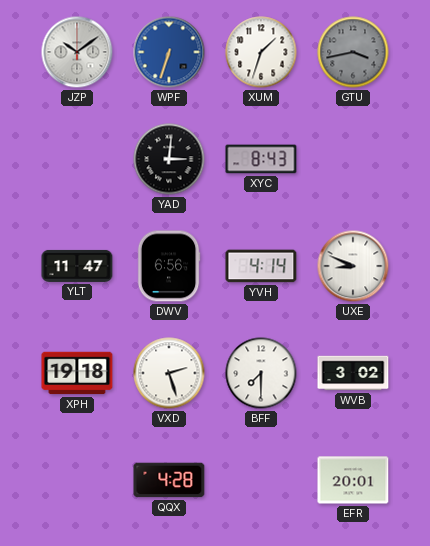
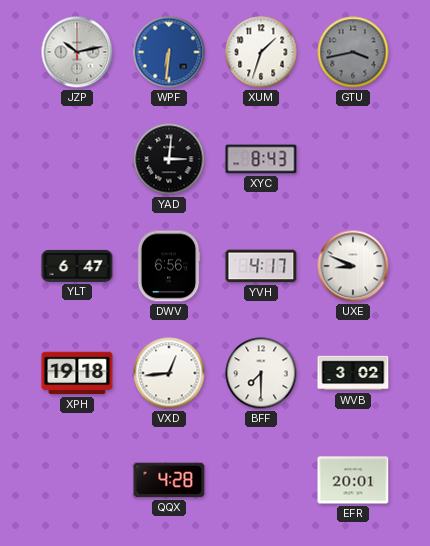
JZP: 10:09 -> 10:13 (77, 52)
WPF: 6:33 -> 6:31 (169, 52)
YLT: 11:47 -> 6:47 (77, 266)
YVH: 4:14 -> 4:17 (261, 266)
VXD: 2:27 -> 12:44 (169, 373)
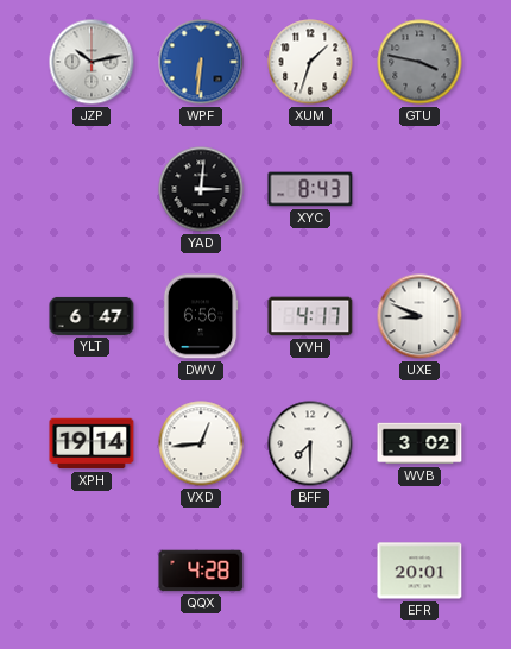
GTU: 3:43 -> 3:47 (419, 62)
XPH: 19:18 -> 19:14 (92, 443)
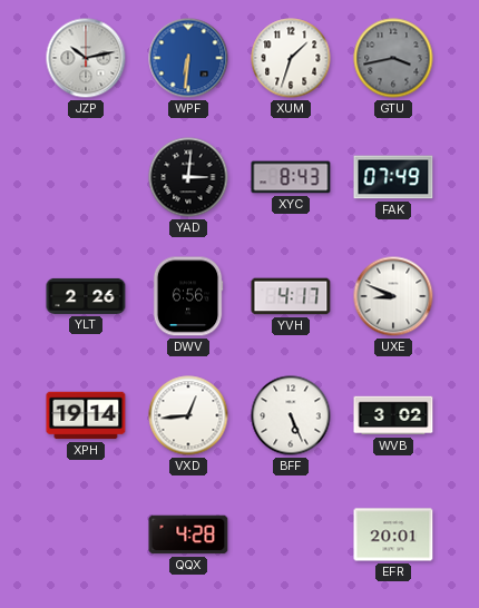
GTU: 3:47 -> 3:43 (393, 58)
FAK: none -> 07:49 (393, 177)
YLT: 6:47 -> 2:26 (86, 296)
BFF: 7:30 -> 5:26 (291, 415)
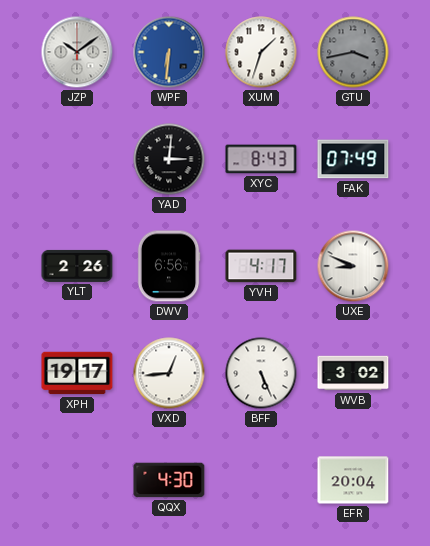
JZP: 10:13 -> 10:09 (77, 52)
XPH: 19:14 -> 19:17 (77, 373)
QQX: 4:28 -> 4:30 (169, 480)
EFR: 20:01 -> 20:04 (353, 480)
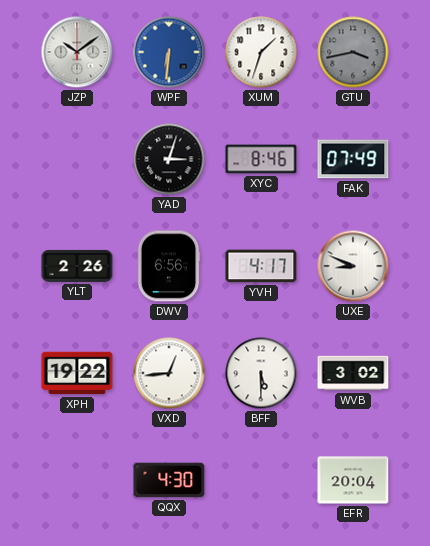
YAD: 3:01 -> 3:03 (169, 159)
XYC: 8:43 -> 8:46 (261, 159)
XPH: 19:17 -> 19:22 (77, 373)
BFF: 5:26 -> 5:30 (261, 373)
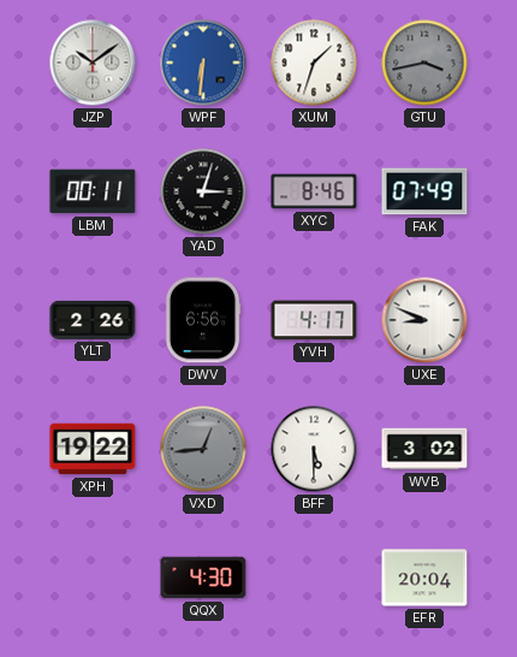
LBM: none -> 00:11 (93, 191)
VXD dial: white -> grey (203, 449)
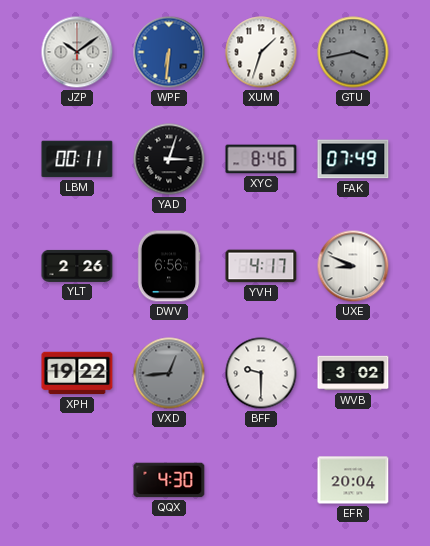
BFF: 5:30 -> 9:30 (261, 373)
